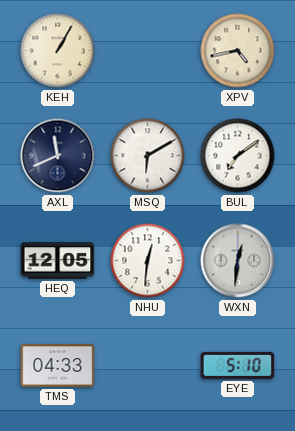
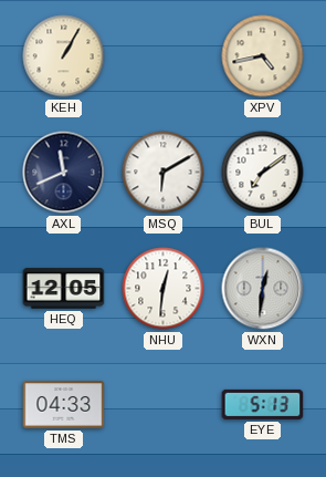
EYE: 5:10 -> 5:13 (263, 404)
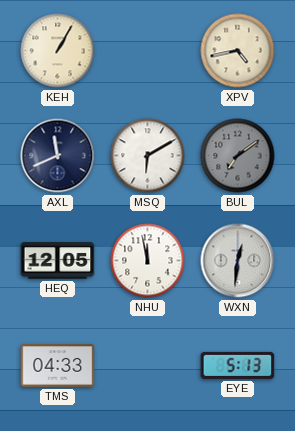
BUL dial: white -> grey (238, 156)
NHU: 12:31 -> 11:58 (148, 261)
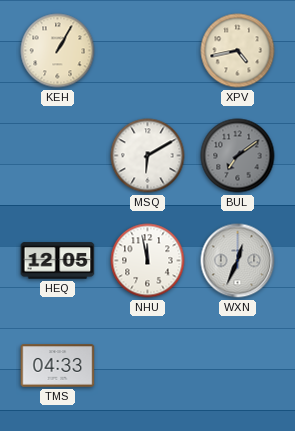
AXL: 11:41 -> none (58, 156)
WXN: 12:31 -> 12:34 (238, 261)
EYE: 5:13 -> none (238, 365)
